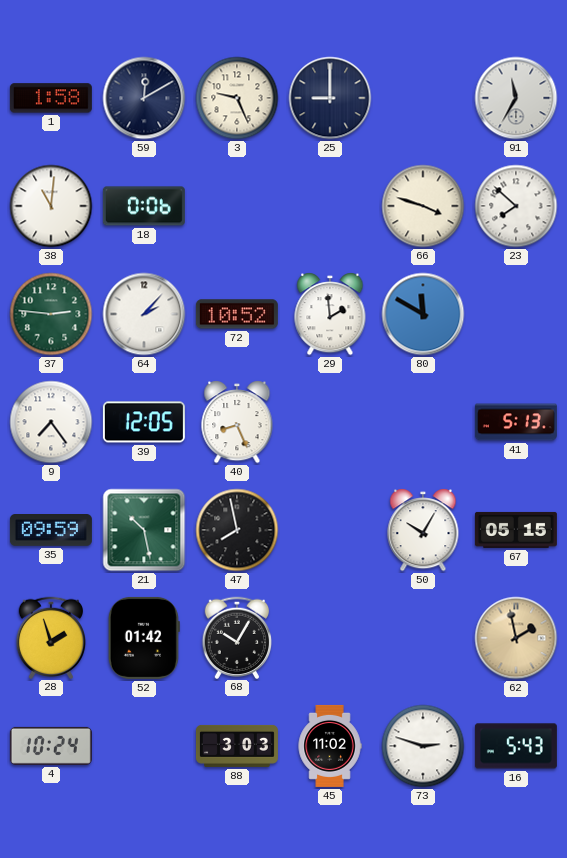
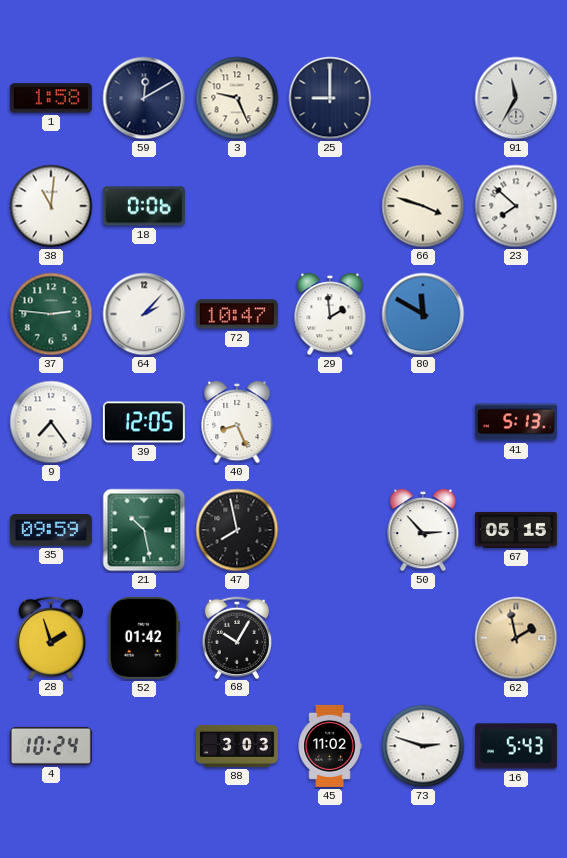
72: 10:52 -> 10:47 (237, 314)
50: 10:05 -> 2:53 (423, 530)
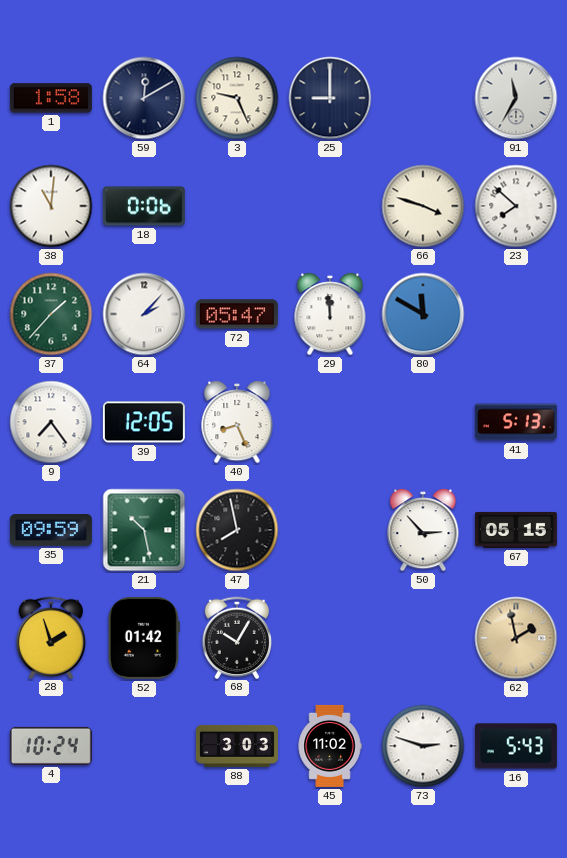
37: 2:46 -> 1:37 (51, 314)
72: 10:47 -> 05:47 (237, 314)
29: 1:59 -> 11:59 (330, 314)
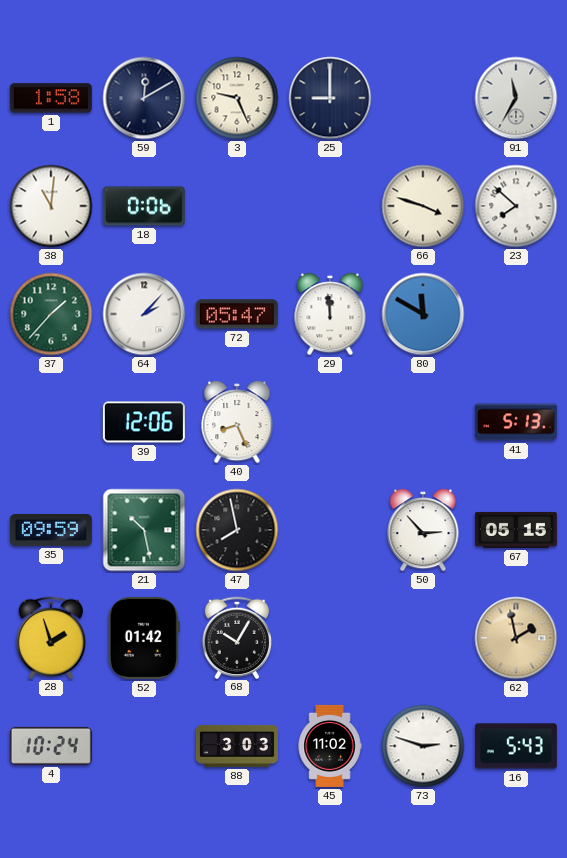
9: 7:24 -> none (51, 422)
39: 12:05 -> 12:06 (144, 422)
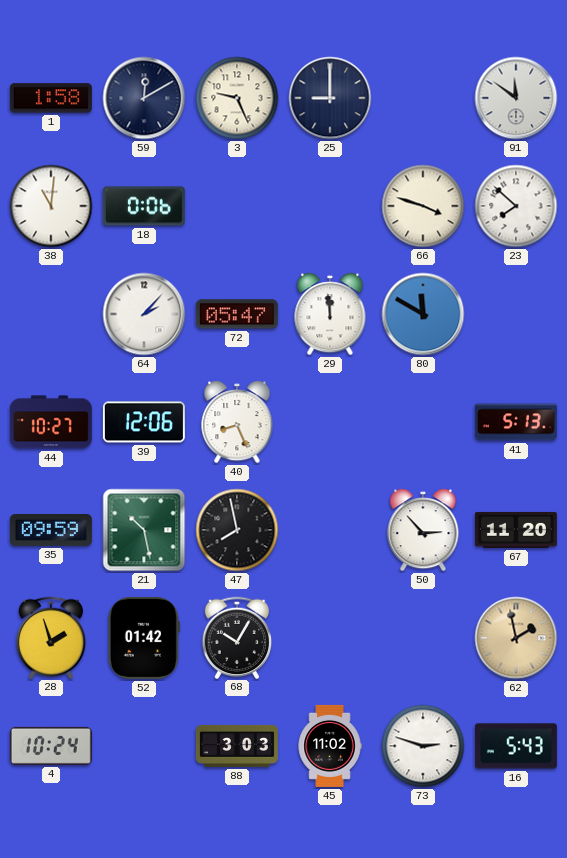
91: 11:35 -> 11:51 (516, 98)
37: 1:37 -> none (51, 314)
44: none -> 10:27 (51, 422)
67: 05:15 -> 11:20 (516, 530)
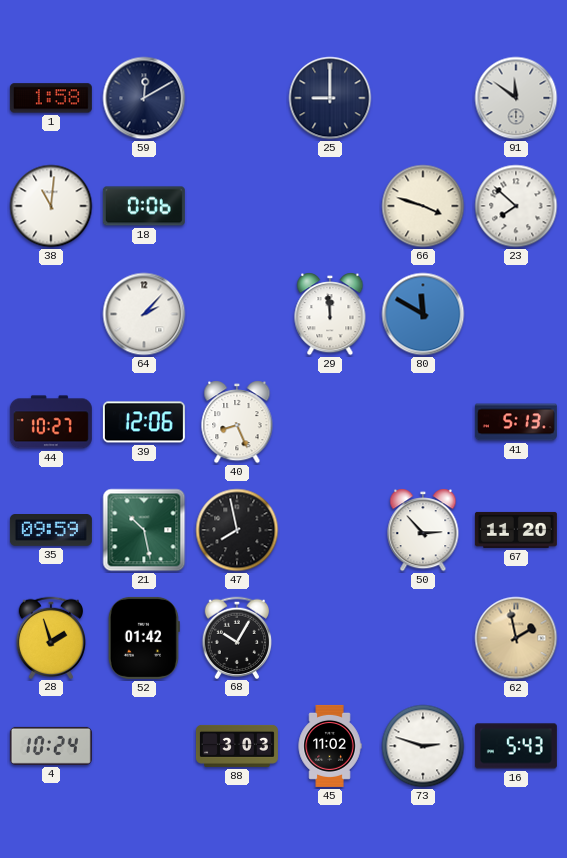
3: 9:26 -> none (237, 98)
72: 05:47 -> none (237, 314)
